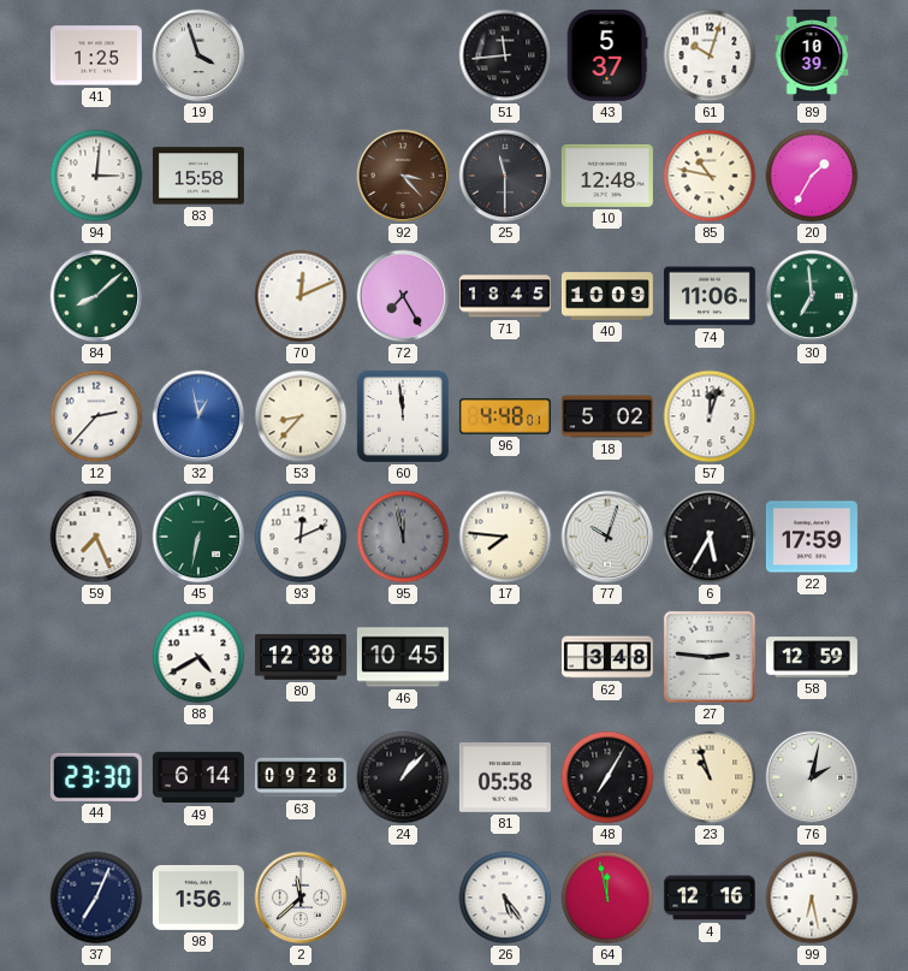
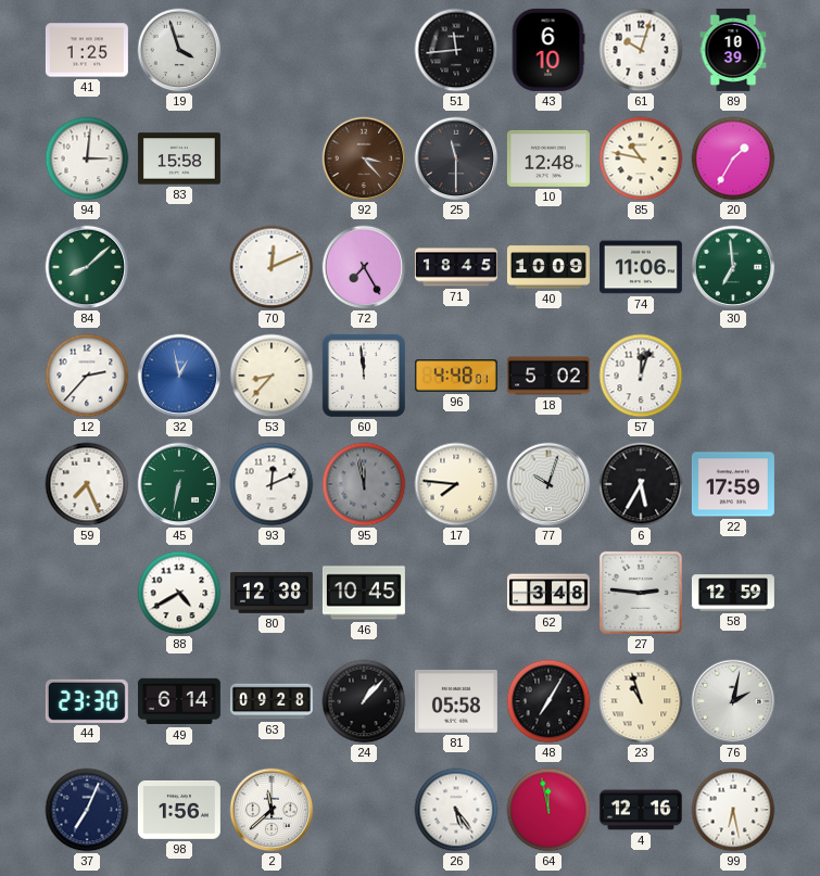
43: 5:37 -> 6:10 (548, 50)
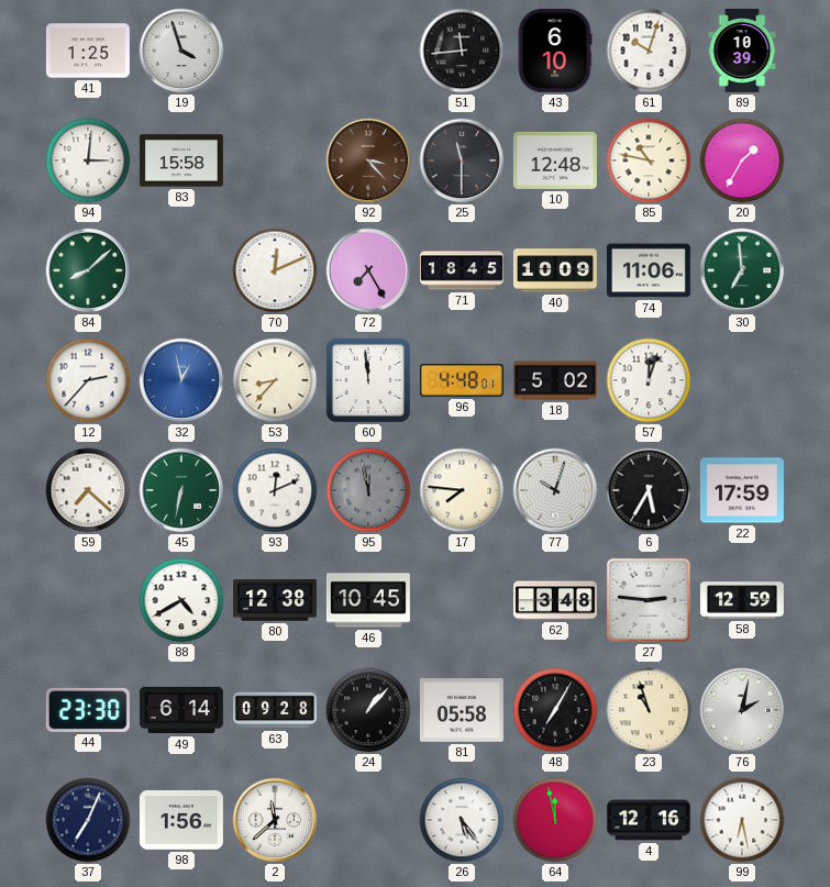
59: 7:26 -> 7:22 (88, 490)
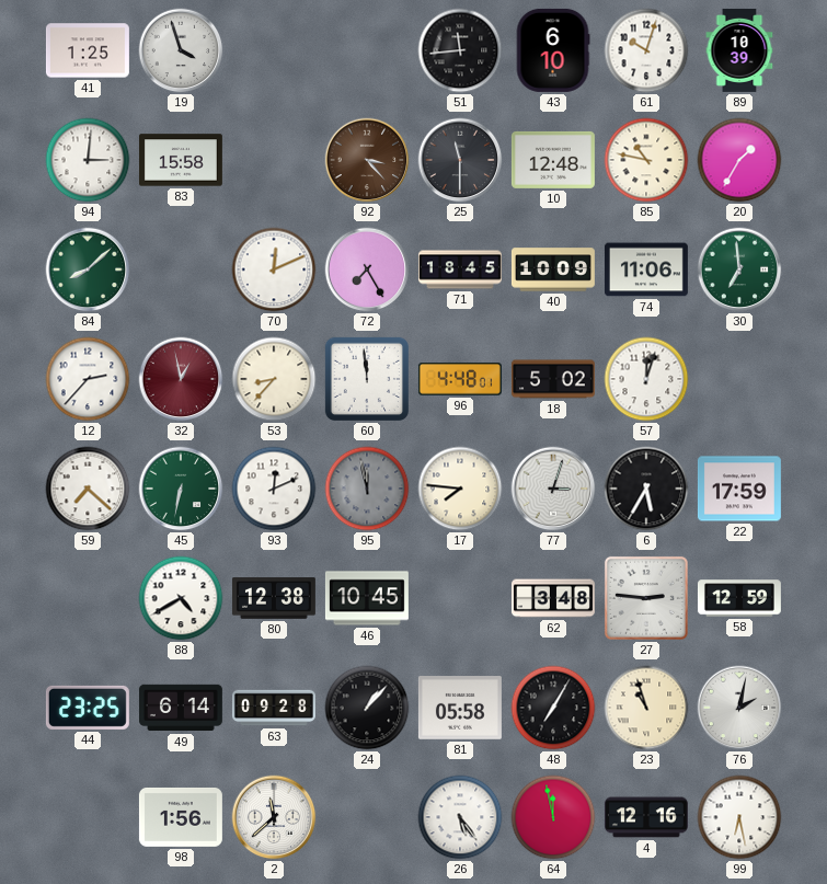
32 dial: blue -> burgundy (181, 379)
77: 10:03 -> 3:03 (553, 489)
44: 23:30 -> 23:25 (88, 708)
37: 7:04 -> none (88, 820)
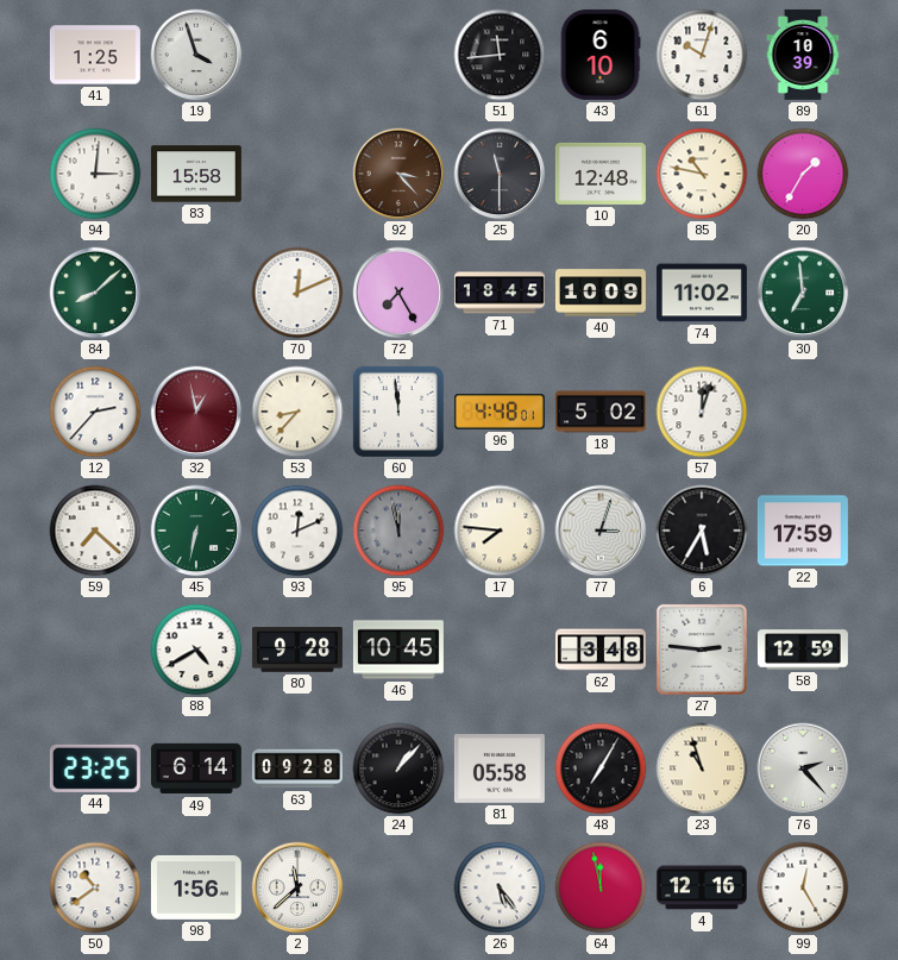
74: 11:06 -> 11:02 (702, 293)
80: 12:38 -> 9:28 (297, 650)
76: 2:02 -> 2:23 (803, 768)
50: none -> 10:39 (95, 887)
99: 6:28 -> 12:25 (803, 887)
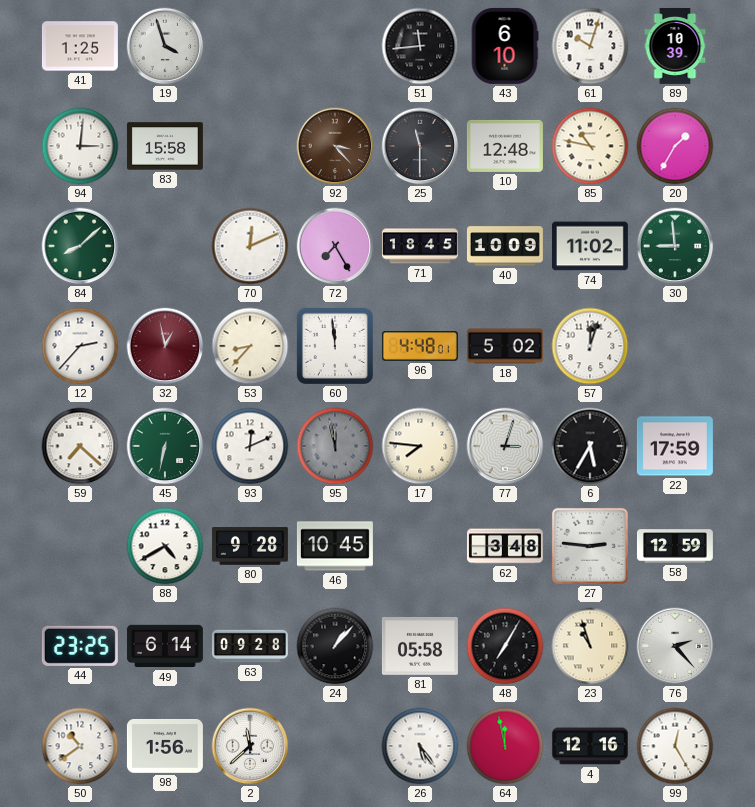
30: 6:59 -> 8:59 (675, 246)
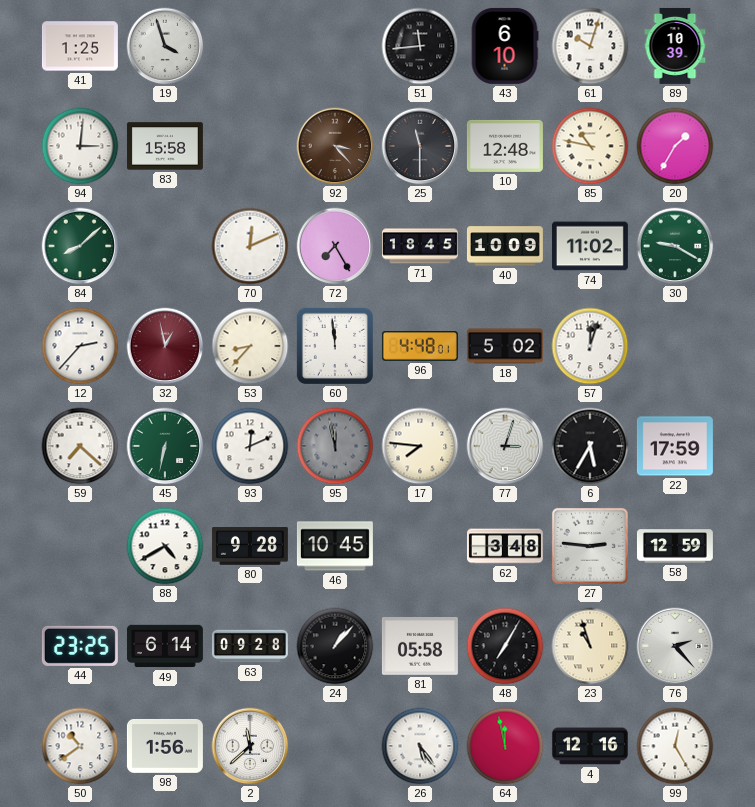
30: 8:59 -> 9:20 (675, 246)
